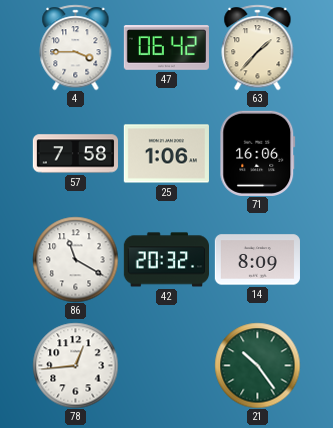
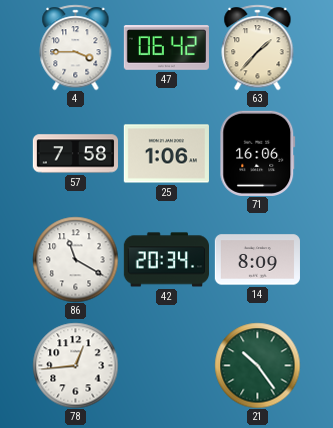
42: 20:32 -> 20:34 (166, 260)
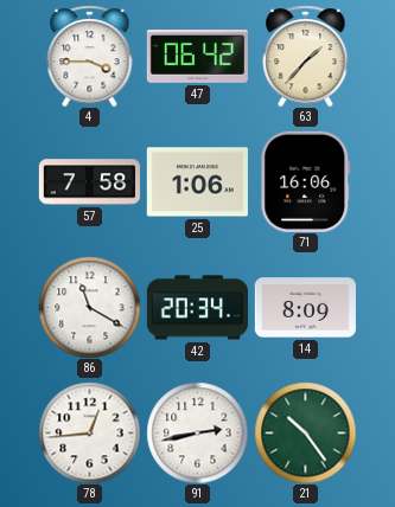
91: none -> 2:43 (197, 432)
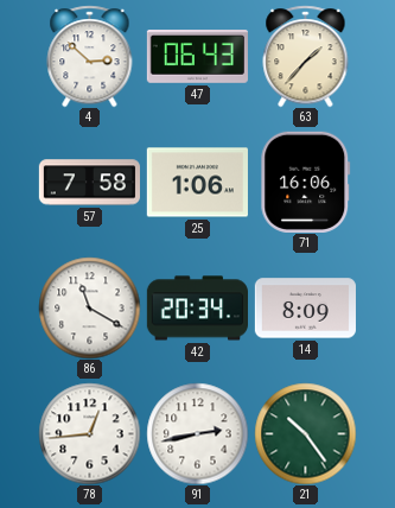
4: 3:45 -> 2:52 (90, 56)
47: 06:42 -> 06:43 (197, 57)
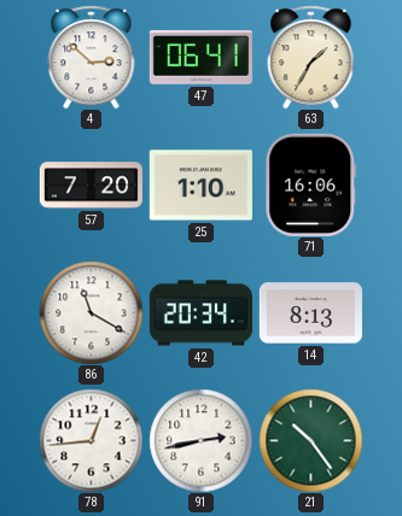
47: 06:43 -> 06:41 (200, 58)
63: 1:37 -> 1:35 (311, 57)
57: 7:58 -> 7:20 (91, 186)
25: 1:06 -> 1:10 (200, 186)
14: 8:09 -> 8:13 (310, 313)
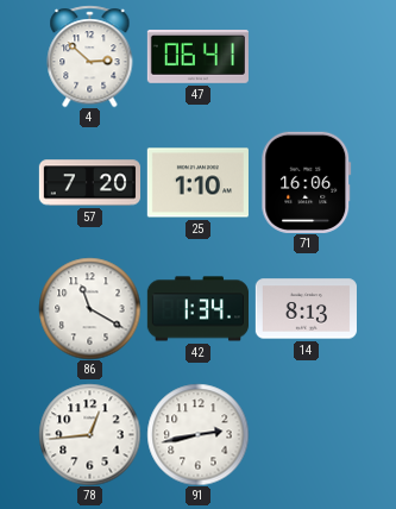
63: 1:35 -> none (311, 57)
42: 20:34 -> 1:34 (197, 309)
21: 10:24 -> none (310, 440)
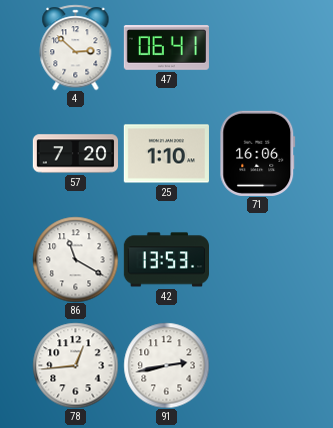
42: 1:34 -> 13:53 (166, 260)
14: 8:13 -> none (306, 309)
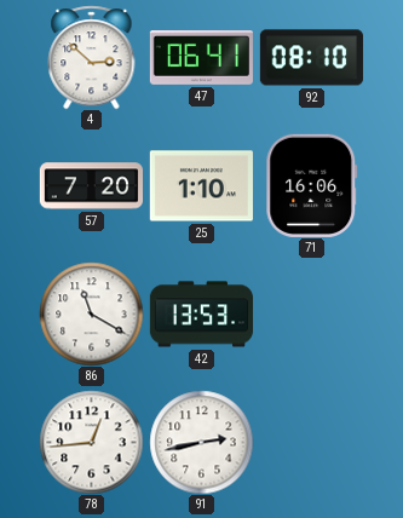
92: none -> 08:10 (311, 58)
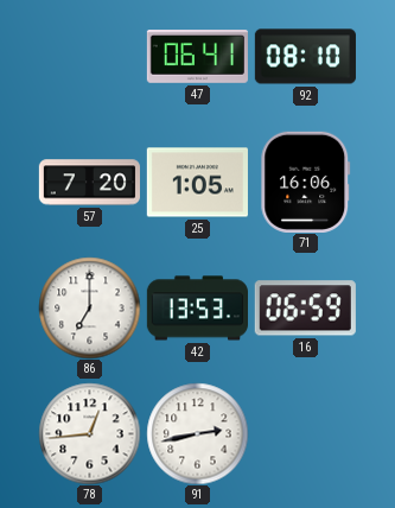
4: 2:52 -> none (92, 57)
25: 1:10 -> 1:05 (197, 183)
86: 11:20 -> 7:00 (89, 307)
16: none -> 06:59 (305, 309)
